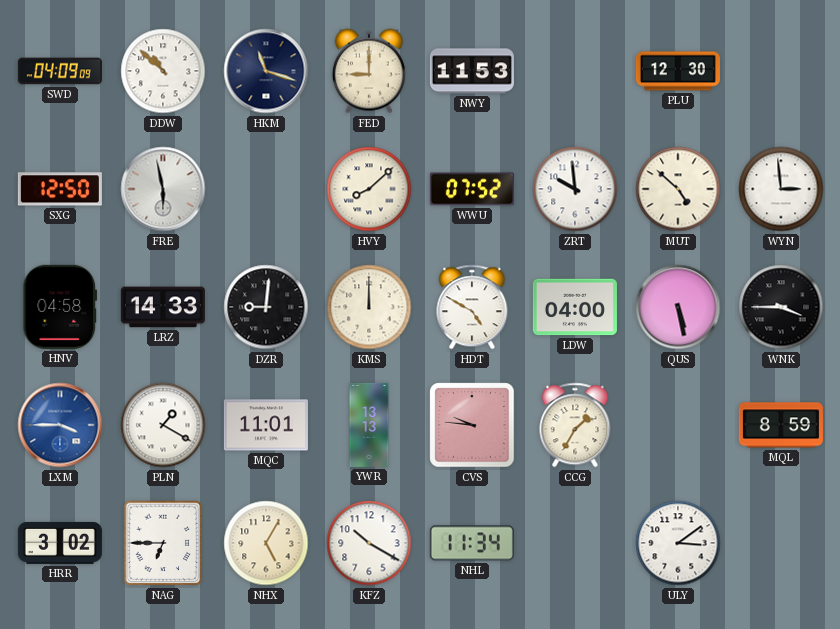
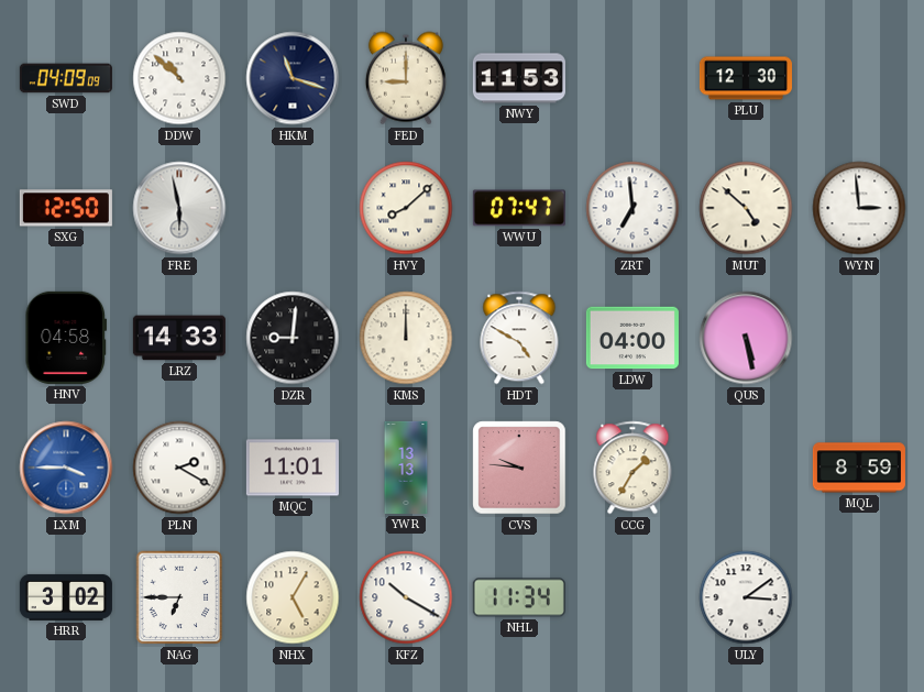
WWU: 07:52 -> 07:47 (519, 208)
ZRT: 9:59 -> 6:59 (632, 208)
WNK: 3:45 -> none (781, 307)
PLN: 1:20 -> 2:20 (179, 468)
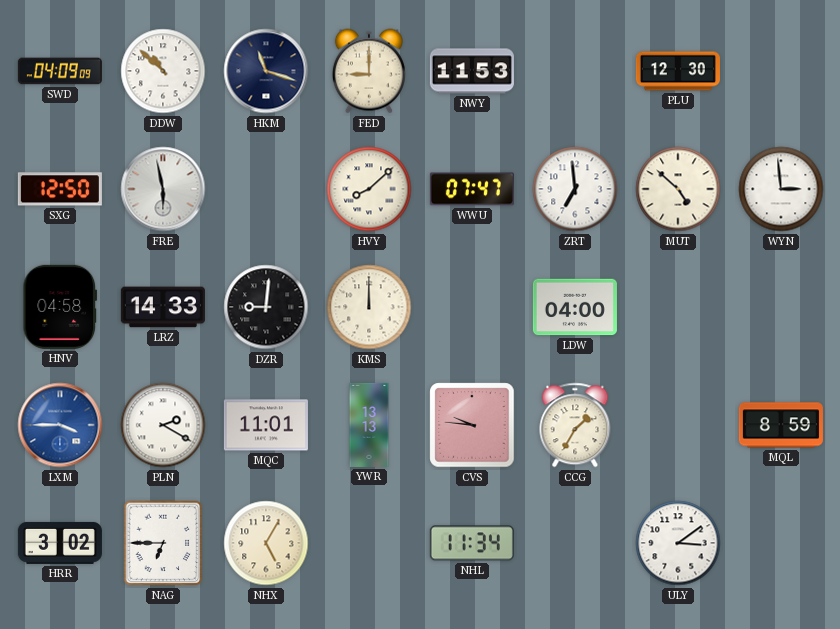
HDT: 4:50 -> none (519, 338)
QUS: 5:28 -> none (746, 338)
KFZ: 10:20 -> none (406, 597)
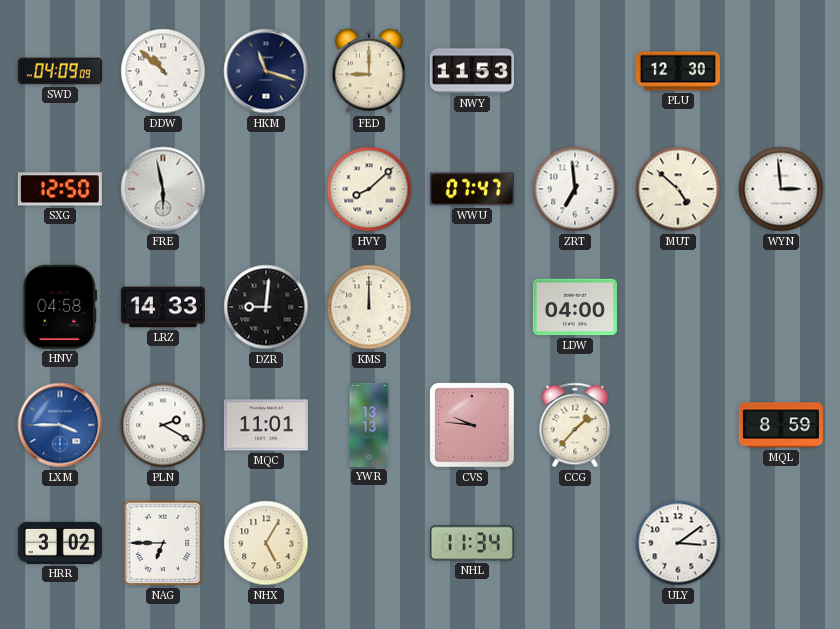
CCG: 1:35 -> 1:37 (575, 425)
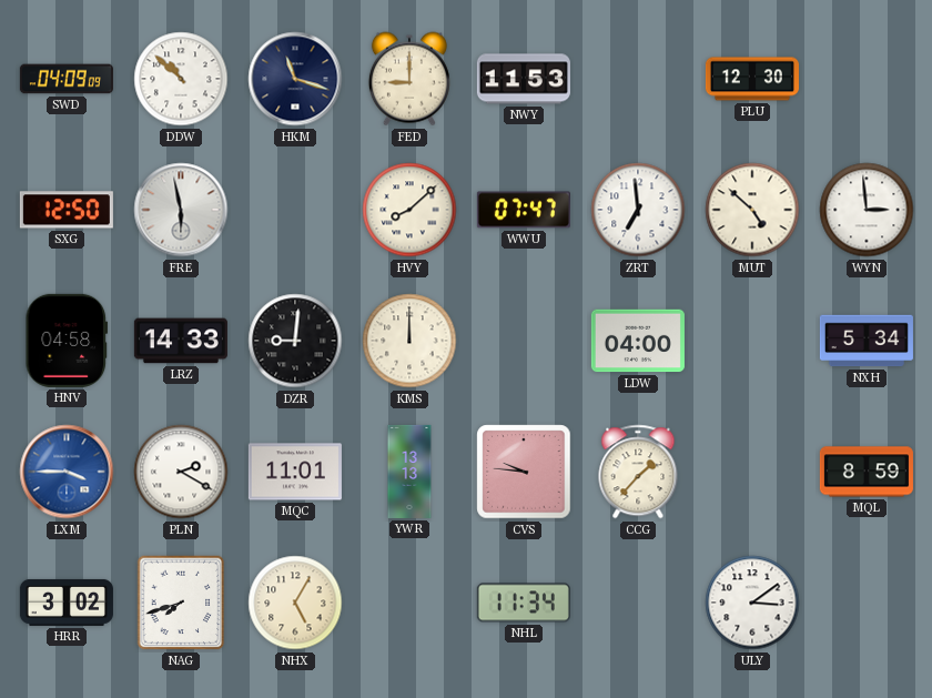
NXH: none -> 5:34 (867, 341)
NAG: 6:45 -> 7:42 (181, 603)
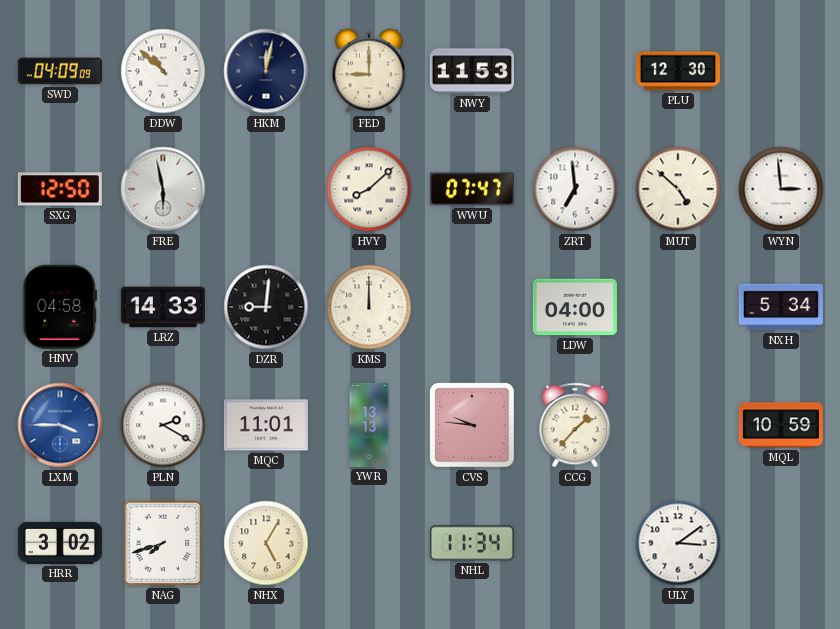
HKM: 11:18 -> 12:02 (266, 71)
MQL: 8:59 -> 10:59 (781, 425)
